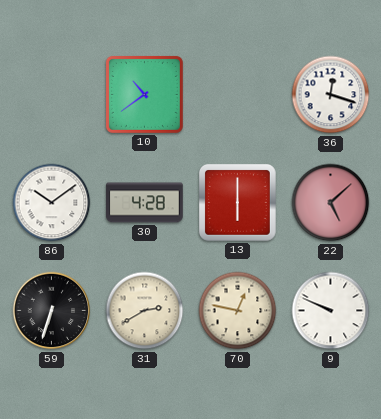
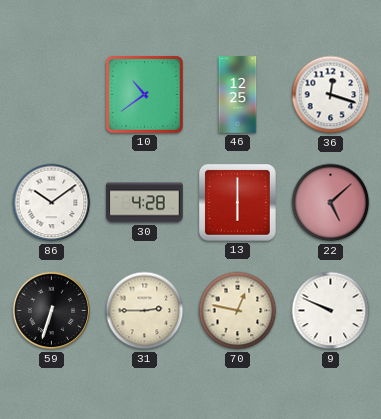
46: none -> 12:25 (238, 95)
31: 2:40 -> 2:45 (145, 311)
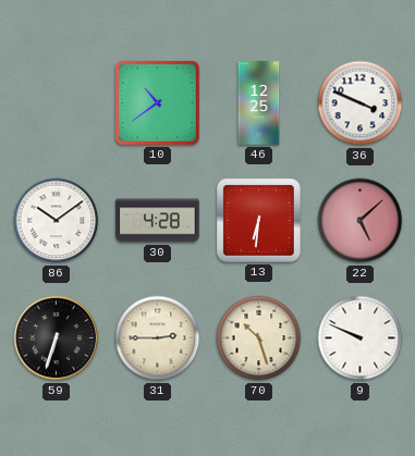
36: 12:18 -> 3:49 (361, 103)
13: 6:00 -> 6:31 (259, 221)
70: 12:47 -> 10:27 (259, 338)
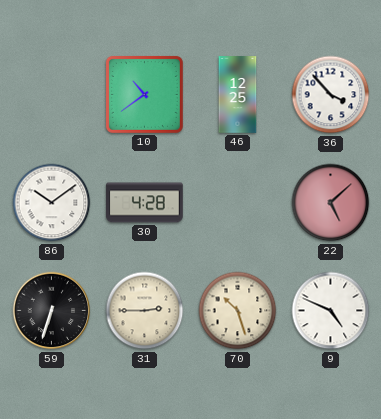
36: 3:49 -> 3:53 (331, 95)
13: 6:31 -> none (259, 221)
9: 9:49 -> 4:49 (331, 311)
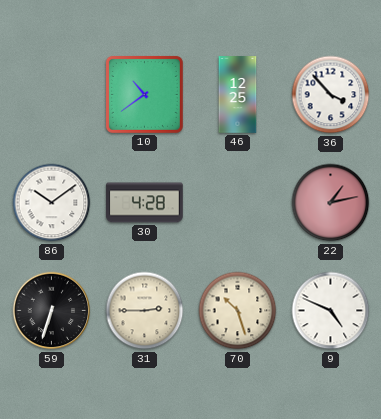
22: 5:08 -> 1:13 (331, 203)
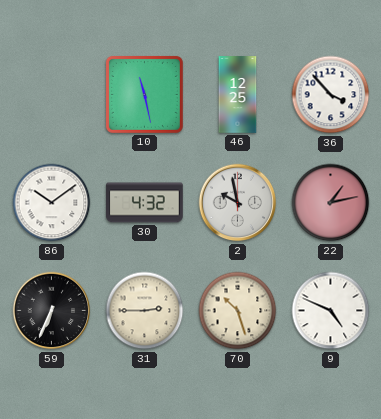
10: 10:39 -> 11:28 (144, 94)
30: 4:28 -> 4:32 (145, 203)
2: none -> 9:58 (238, 203)
59: 6:33 -> 6:34 (52, 311)
